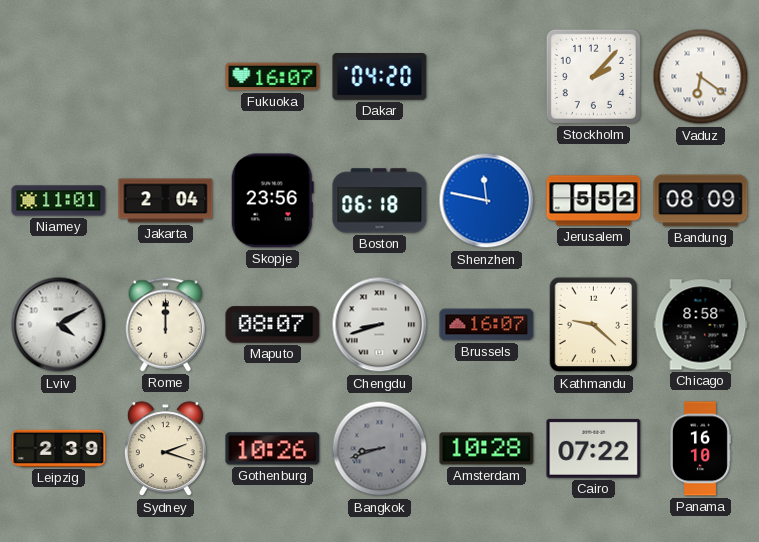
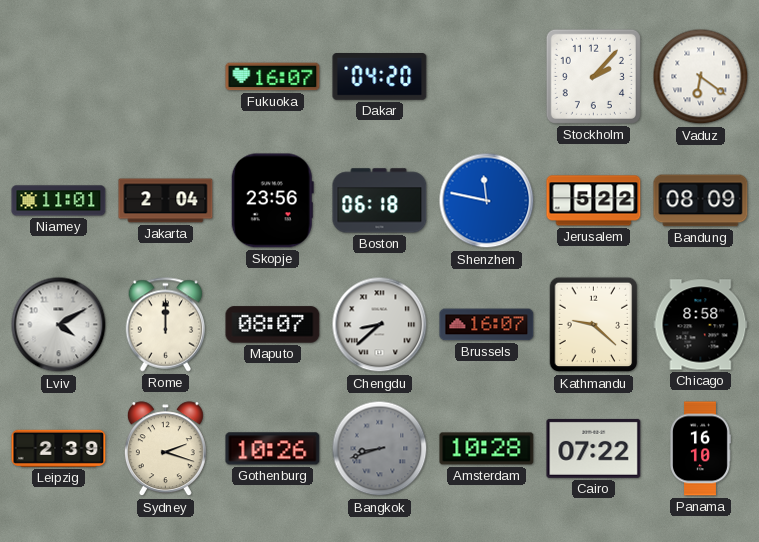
Jerusalem: 5:52 -> 5:22 (594, 201)
Chengdu: 8:42 -> 8:38 (380, 325)
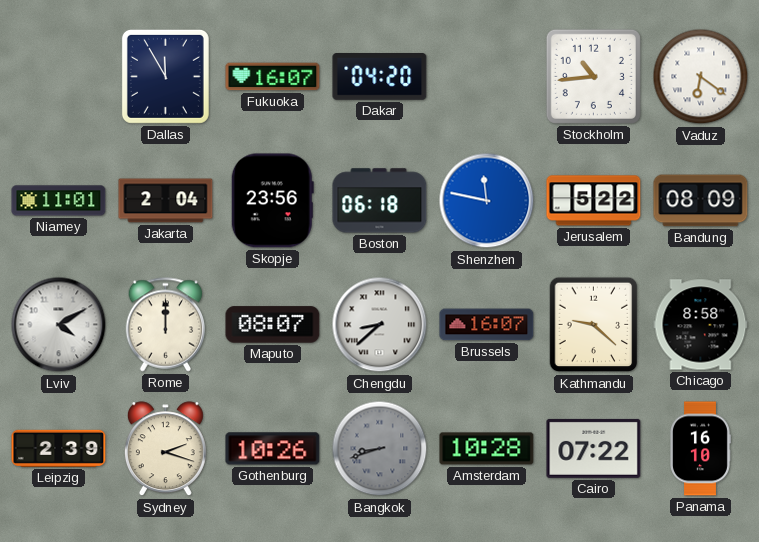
Dallas: none -> 11:55 (165, 76)
Stockholm: 2:07 -> 10:44 (593, 76)
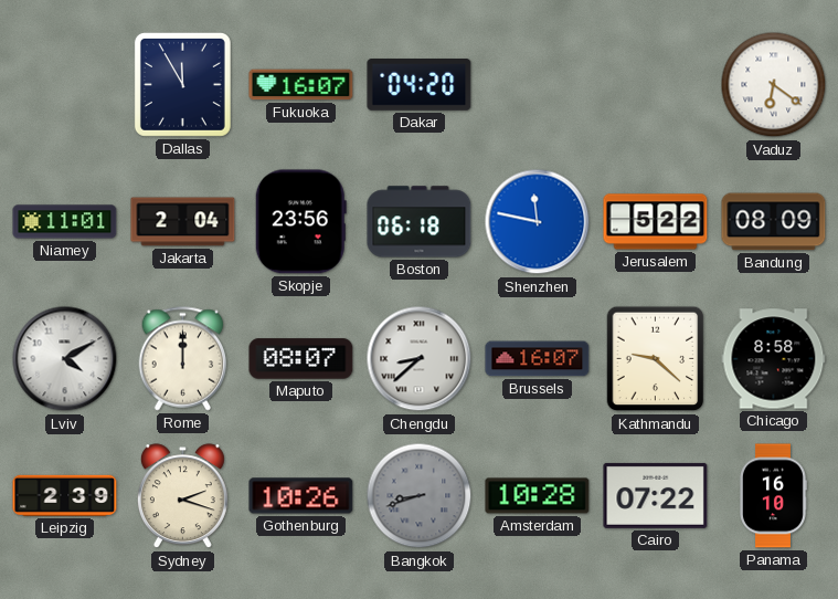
Stockholm: 10:44 -> none (593, 76)
